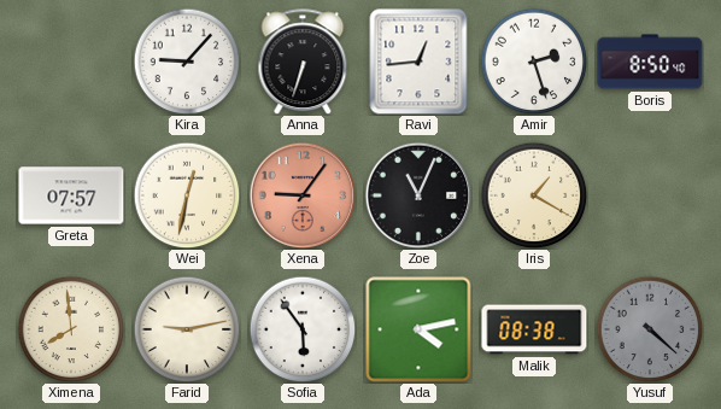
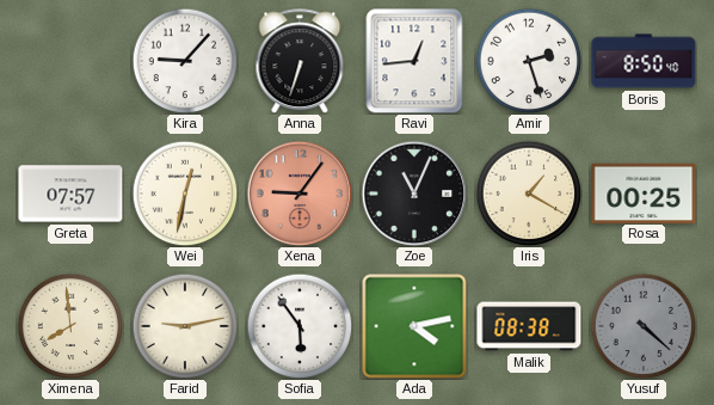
Rosa: none -> 00:25 (644, 192)
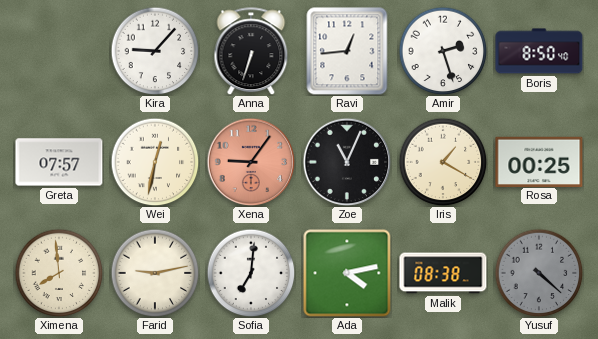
Sofia: 5:54 -> 7:01 (251, 273)
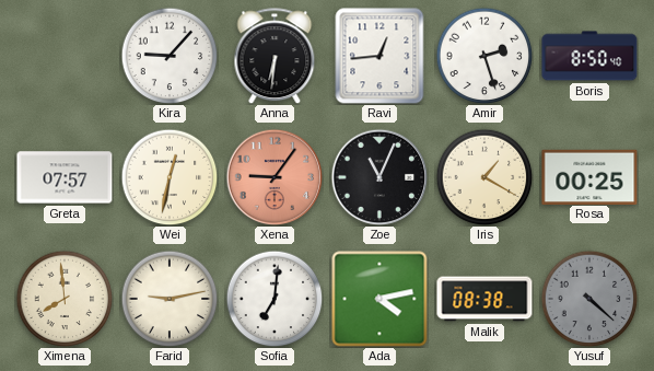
Anna: 6:33 -> 6:31 (275, 56)
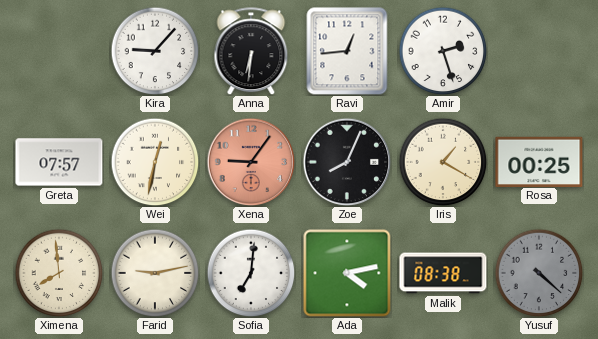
Boris: 8:50 -> none (589, 56)
Zoe: 11:04 -> 8:04 (347, 162)
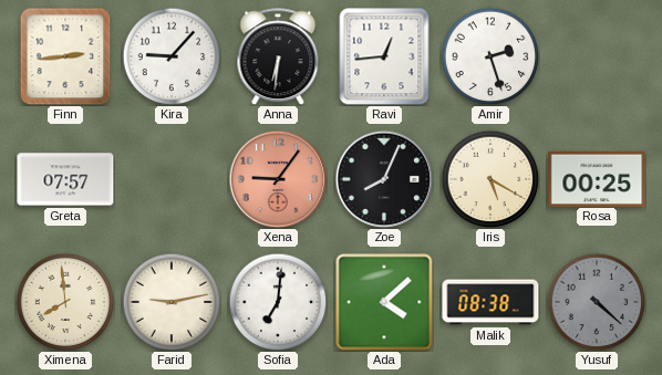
Finn: none -> 2:44 (65, 56)
Wei: 12:32 -> none (155, 162)
Iris: 1:20 -> 5:20 (490, 179)
Ada: 4:13 -> 4:08 (384, 302)
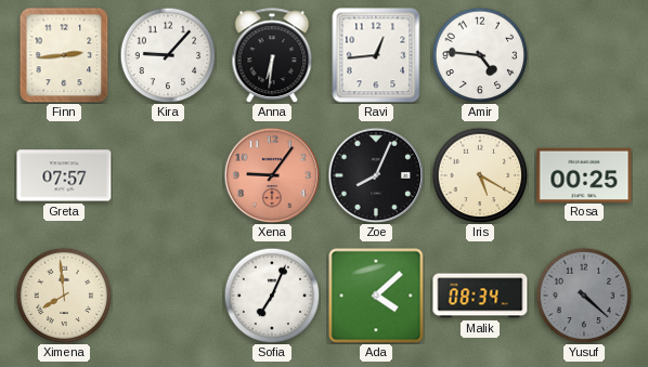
Amir: 2:27 -> 4:46 (480, 55)
Farid: 9:13 -> none (172, 302)
Sofia: 7:01 -> 7:04 (272, 296)
Malik: 08:38 -> 08:34 (480, 296)
